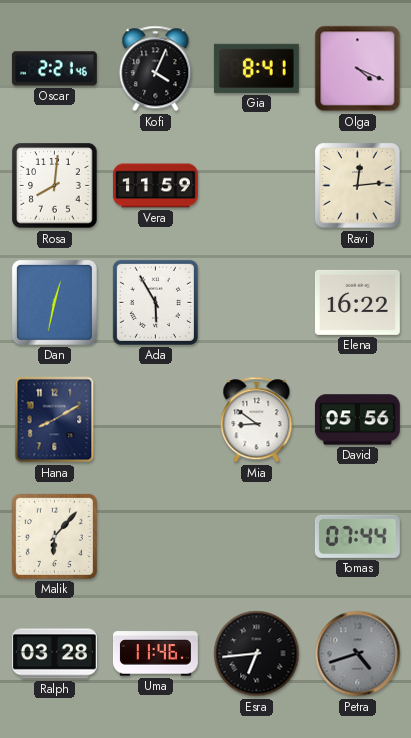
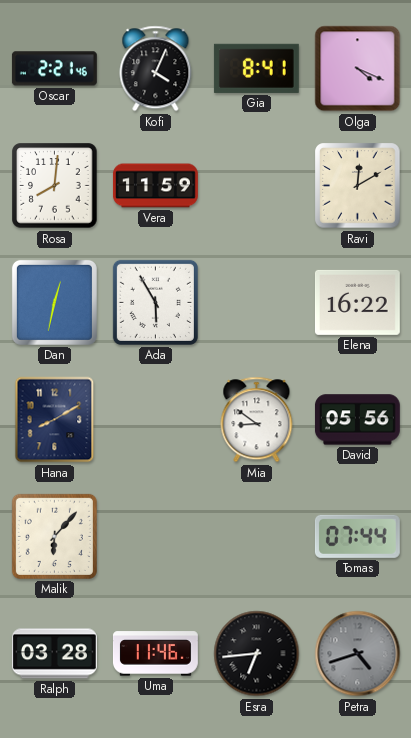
Ravi: 12:14 -> 12:10 (358, 186)
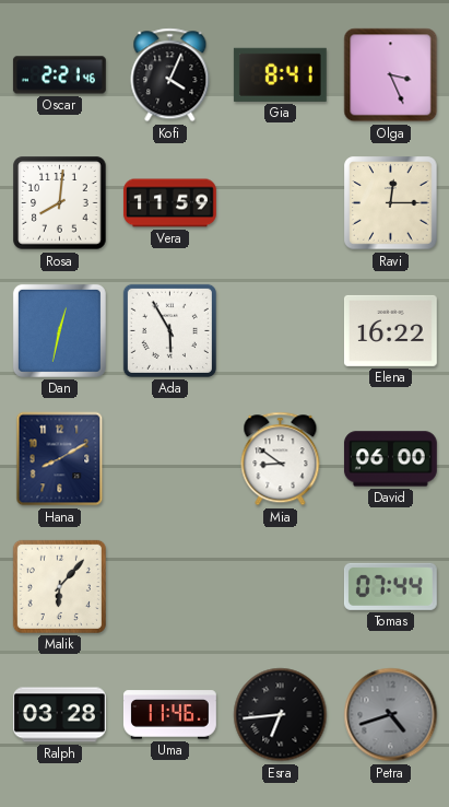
Olga: 4:19 -> 3:26 (391, 75)
Ravi: 12:10 -> 12:15 (391, 203)
David: 05:56 -> 06:00 (390, 459)
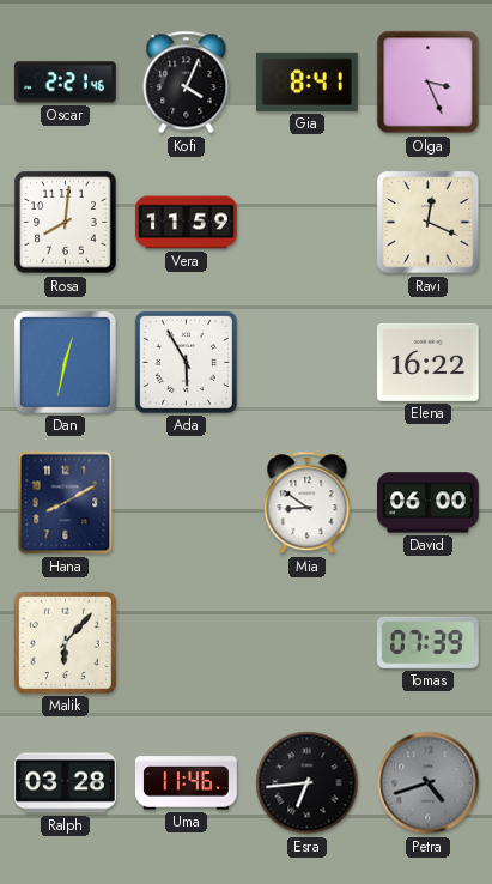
Ravi: 12:15 -> 12:19 (429, 223)
Tomas: 07:44 -> 07:39 (427, 642)
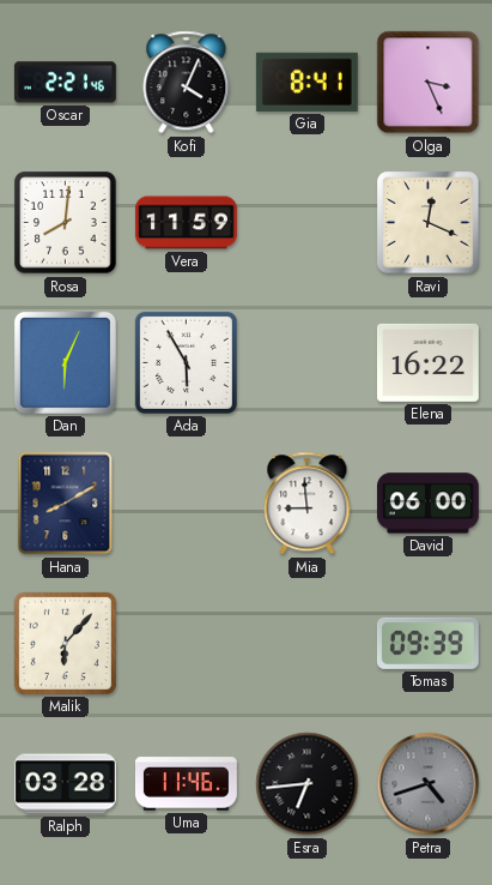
Dan: 12:32 -> 6:04 (65, 362)
Mia: 8:51 -> 8:59 (308, 504)
Tomas: 07:39 -> 09:39 (427, 643)
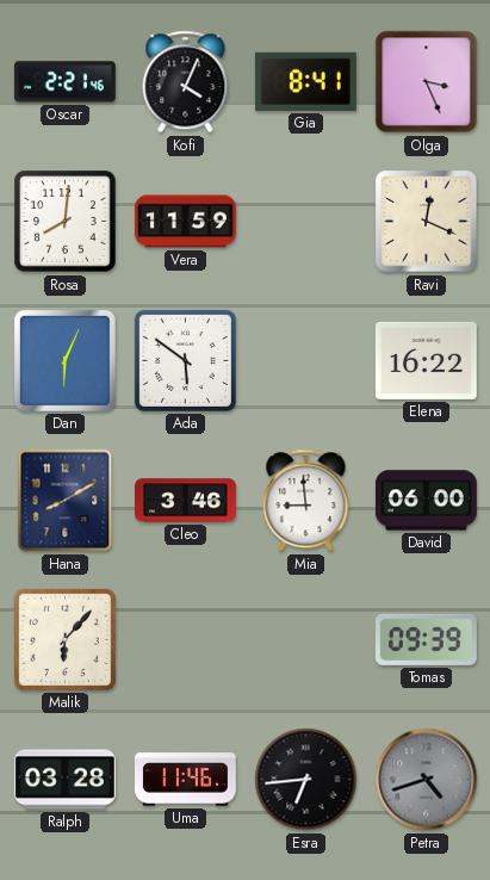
Ada: 5:55 -> 5:51 (185, 360)
Cleo: none -> 3:46 (186, 501)
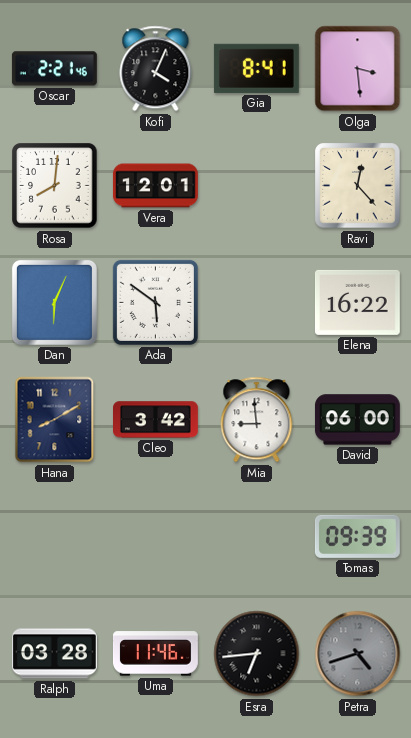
Olga: 3:26 -> 3:29 (358, 69)
Vera: 11:59 -> 12:01 (156, 186)
Ravi: 12:19 -> 12:23 (358, 186)
Cleo: 3:46 -> 3:42 (156, 420)
Malik: 6:07 -> none (64, 639)
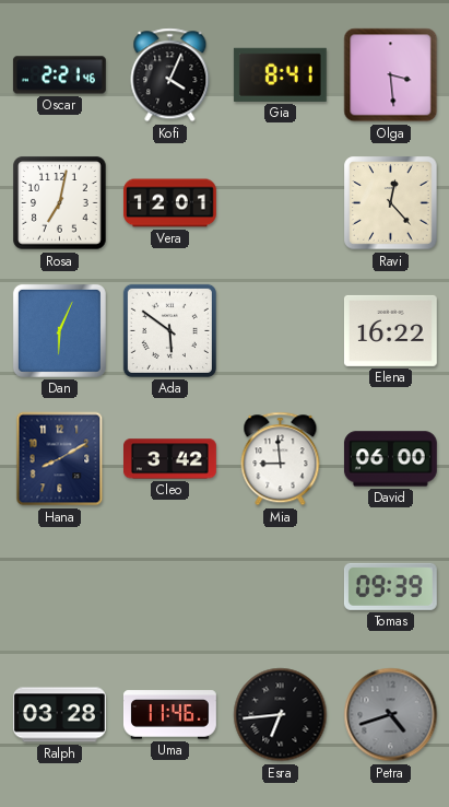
Rosa: 8:01 -> 7:02 (60, 203)
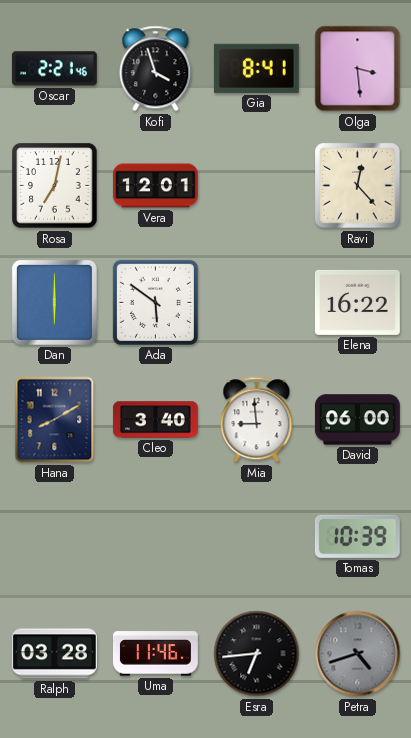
Kofi: 4:04 -> 3:57 (156, 69)
Dan: 6:04 -> 6:00 (54, 302)
Cleo: 3:42 -> 3:40 (156, 420)
Tomas: 09:39 -> 10:39 (357, 536)
